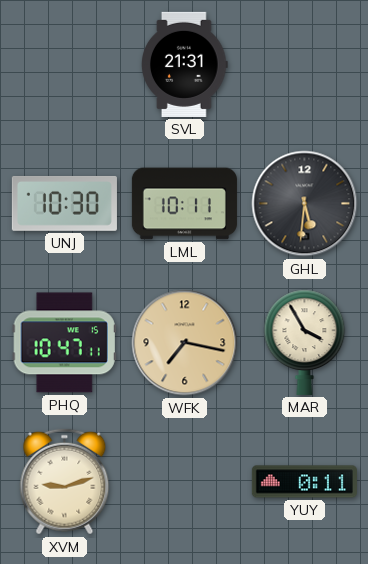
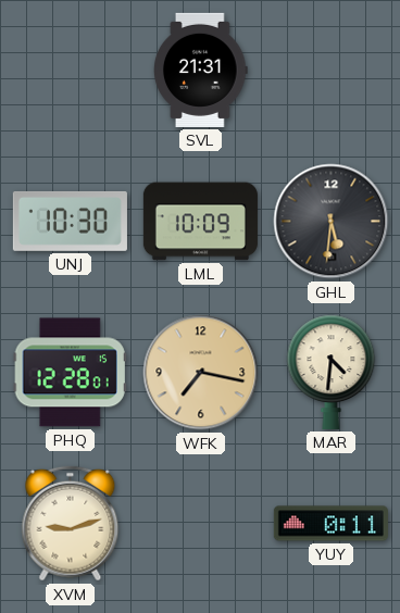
LML: 10:11 -> 10:09 (200, 222)
PHQ: 10:47 -> 12:28 (70, 373)
MAR: 3:55 -> 4:31 (332, 372)
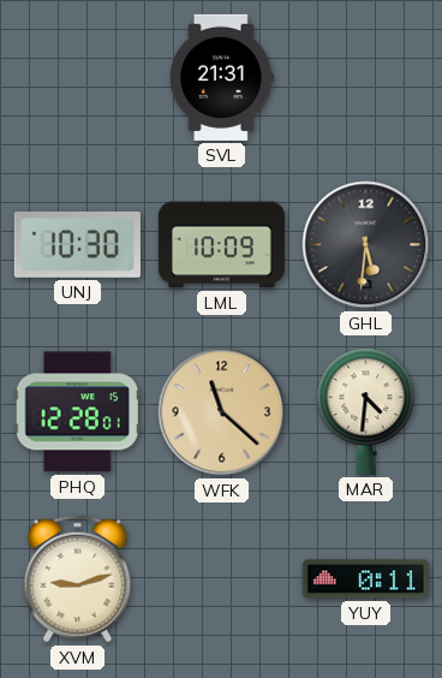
WFK: 7:17 -> 11:22 (222, 412)
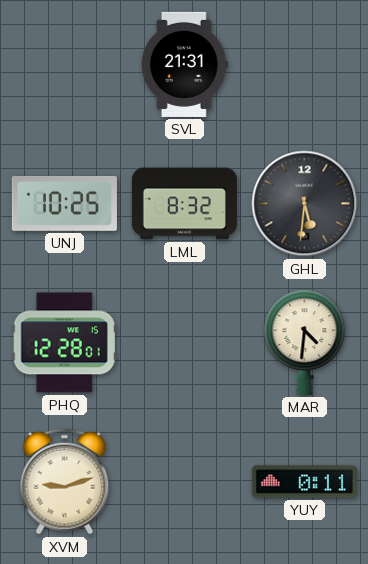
UNJ: 10:30 -> 10:25 (64, 203)
LML: 10:09 -> 8:32 (184, 204)
WFK: 11:22 -> none (222, 412)
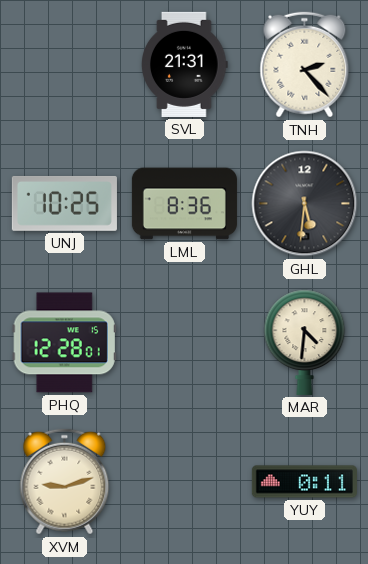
TNH: none -> 2:23 (305, 65)
LML: 8:32 -> 8:36 (184, 204)
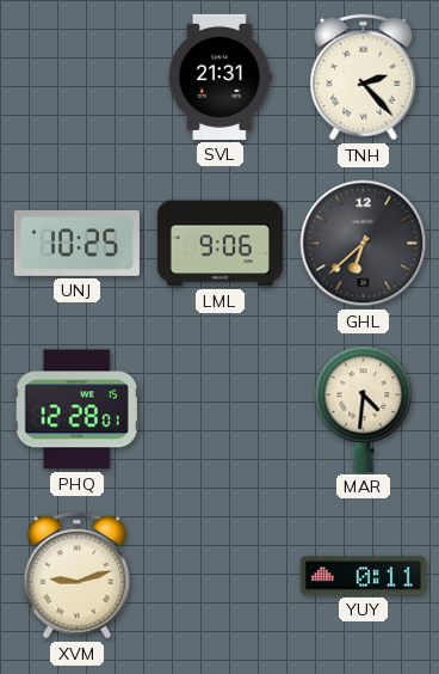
LML: 8:36 -> 9:06 (219, 244)
GHL: 5:31 -> 6:38 (364, 244)
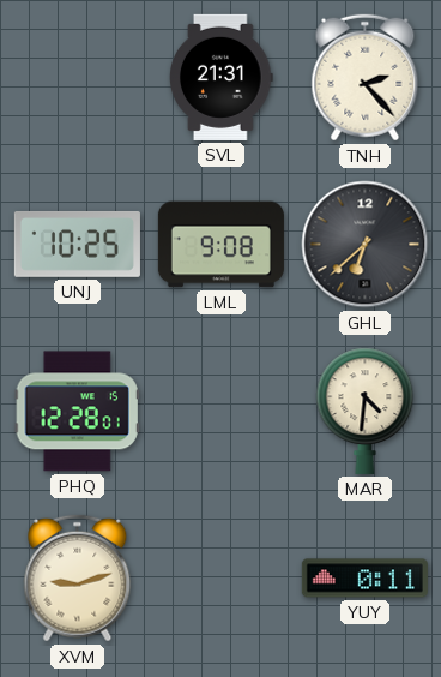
LML: 9:06 -> 9:08 (220, 245)
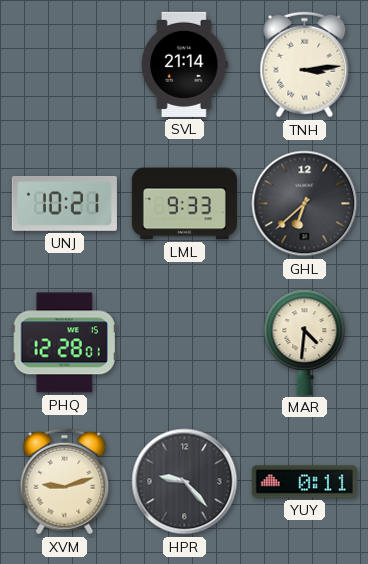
SVL: 21:31 -> 21:14 (185, 64)
TNH: 2:23 -> 3:14 (305, 65)
UNJ: 10:25 -> 10:21 (64, 203)
LML: 9:08 -> 9:33 (184, 204)
HPR: none -> 9:23 (185, 482)
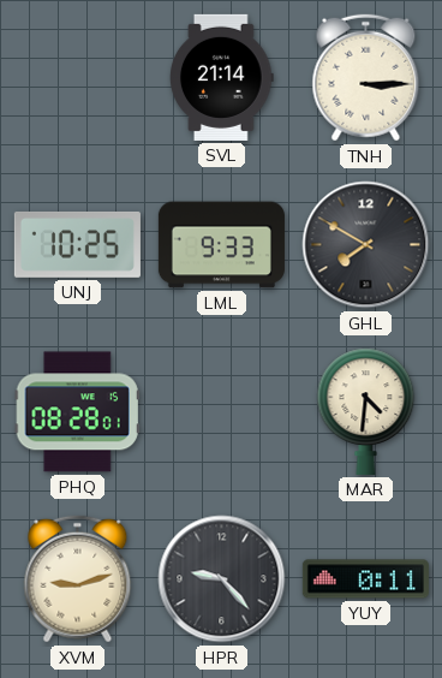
TNH: 3:14 -> 3:15 (366, 78)
UNJ: 10:21 -> 10:25 (77, 244)
GHL: 6:38 -> 7:50 (366, 245)
PHQ: 12:28 -> 08:28 (77, 412)
